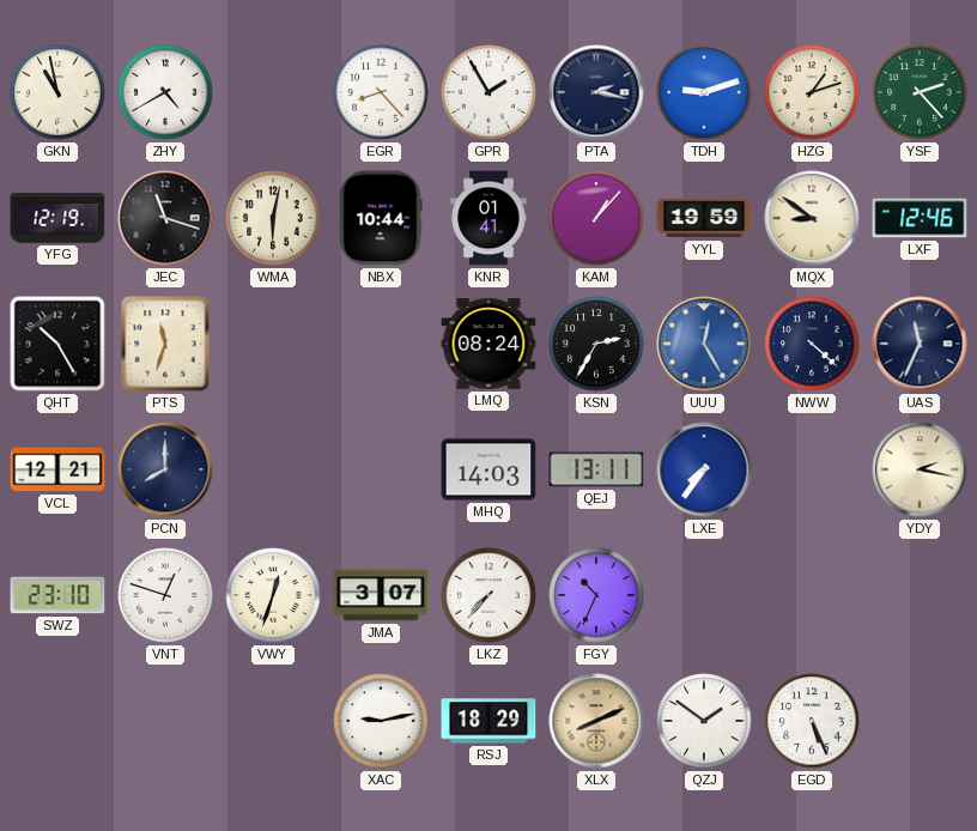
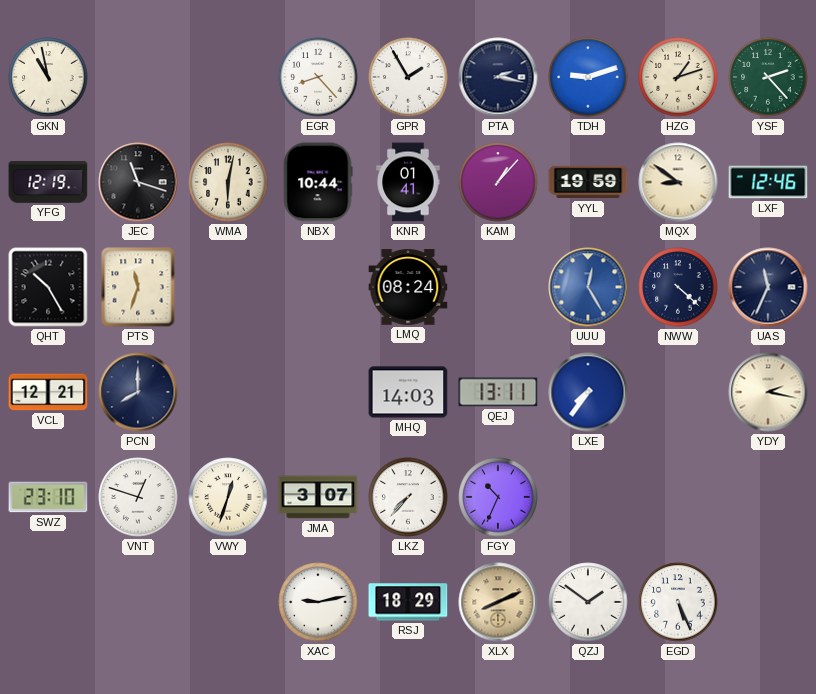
ZHY: 4:40 -> none (165, 92)
KSN: 2:35 -> none (596, 344)
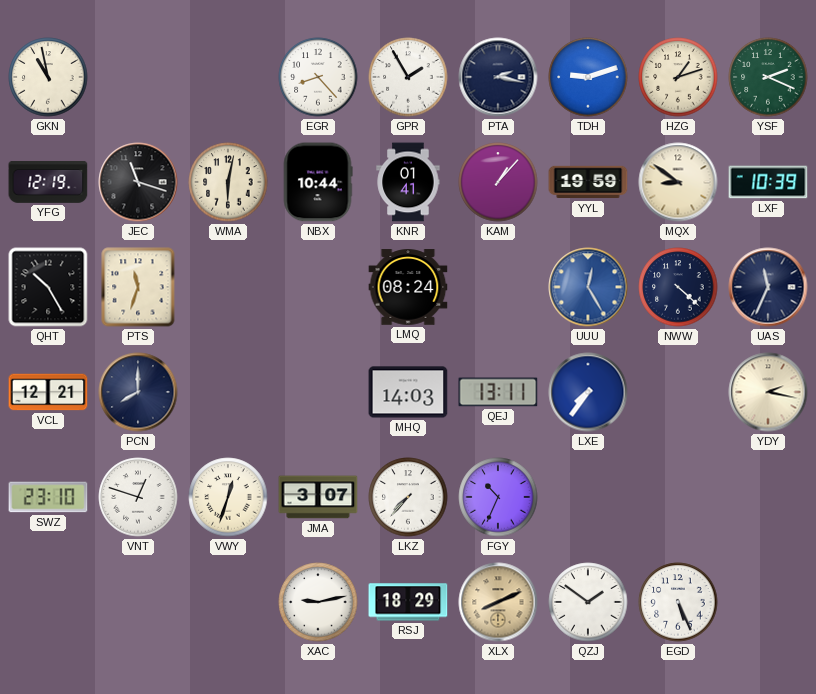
YSF: 2:23 -> 2:19 (768, 77)
LXF: 12:46 -> 10:39 (768, 182)
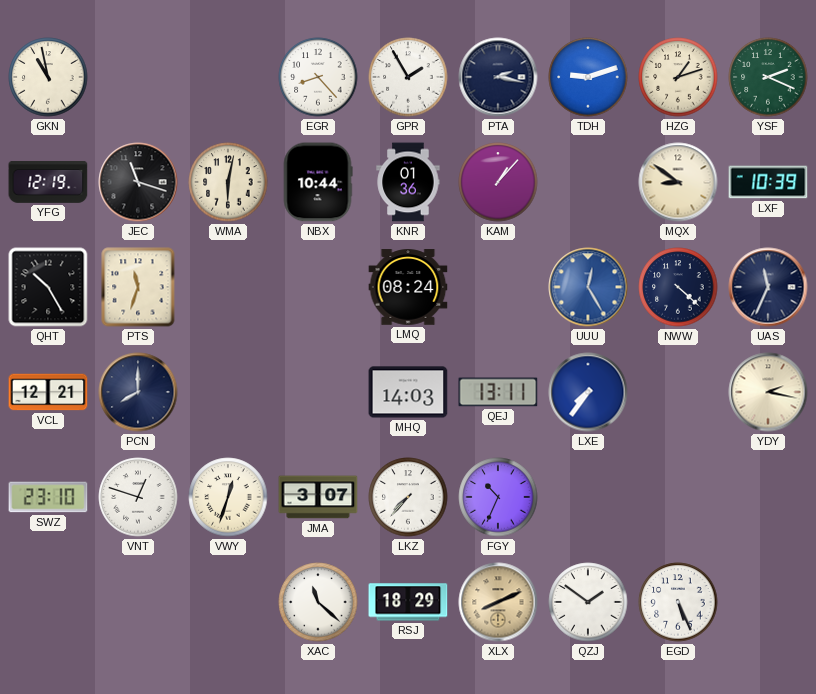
KNR: 01:41 -> 01:36 (408, 182)
YYL: 19:59 -> none (588, 182)
XAC: 9:13 -> 11:22 (318, 602)
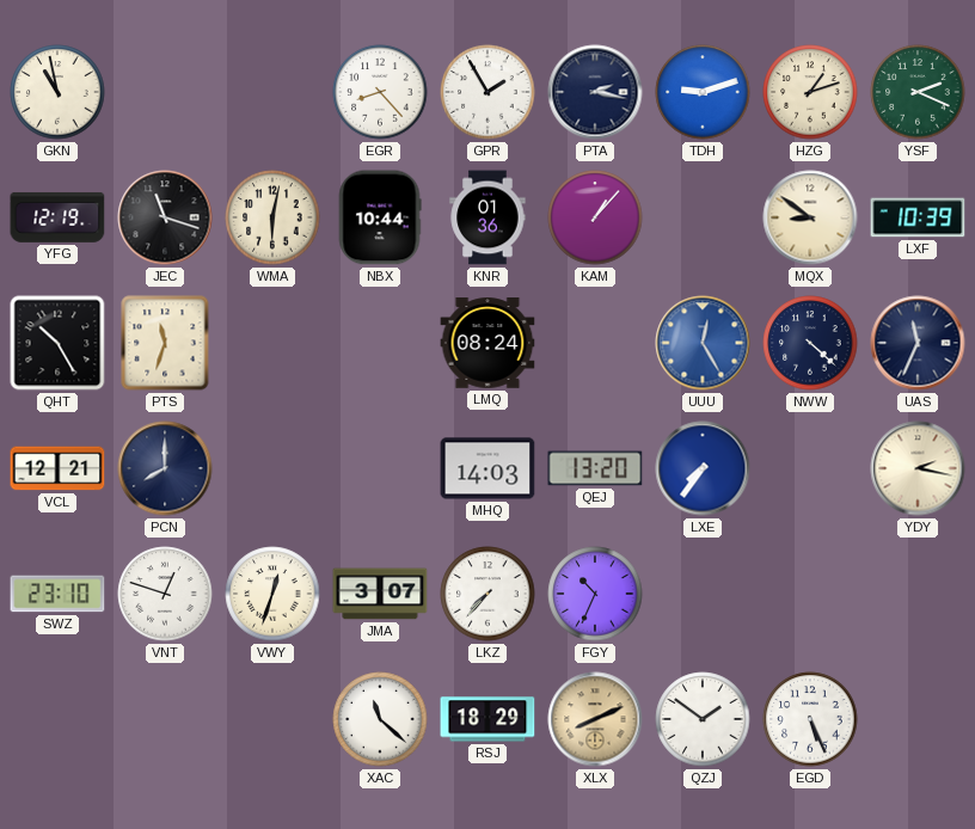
QEJ: 13:11 -> 13:20 (595, 468)
